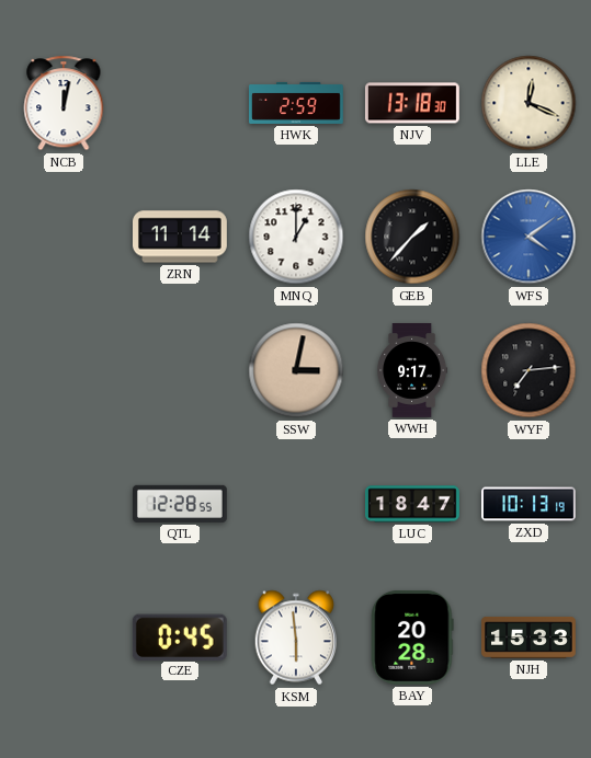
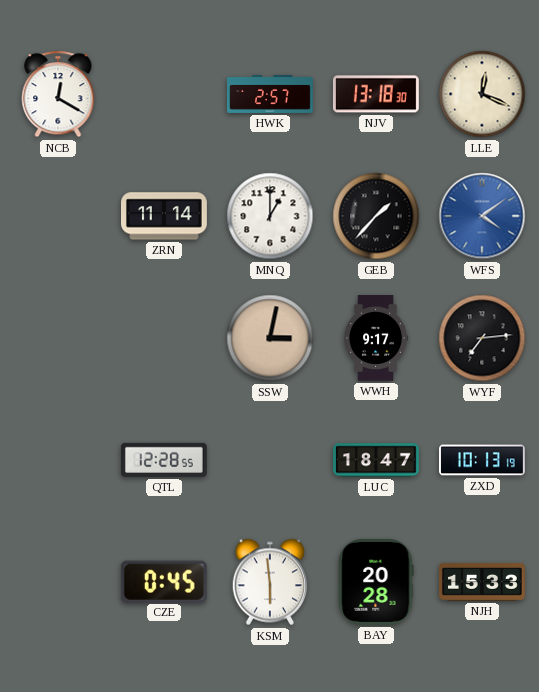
NCB: 12:02 -> 12:20 (58, 94)
HWK: 2:59 -> 2:57 (271, 94)
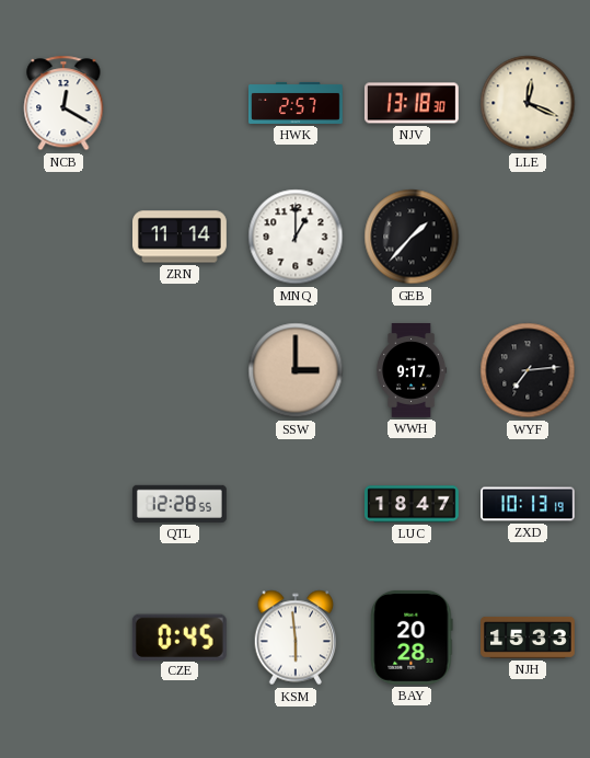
WFS: 4:09 -> none (482, 216)
SSW: 3:02 -> 3:00 (296, 370)
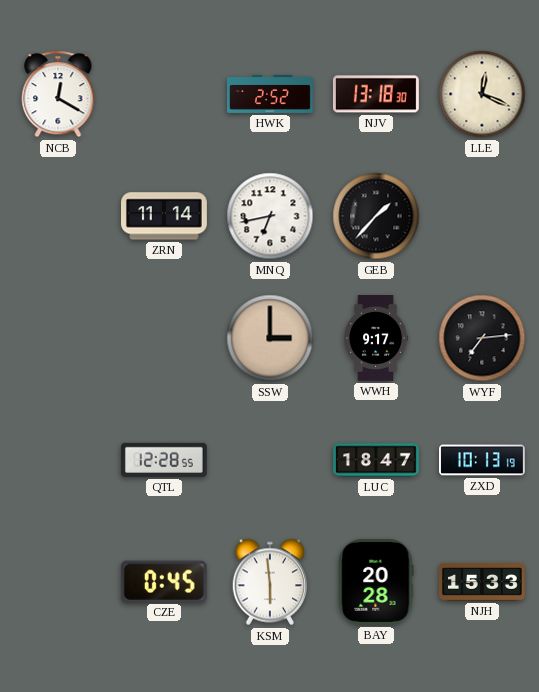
HWK: 2:57 -> 2:52 (271, 94)
MNQ: 1:00 -> 6:43 (270, 216)
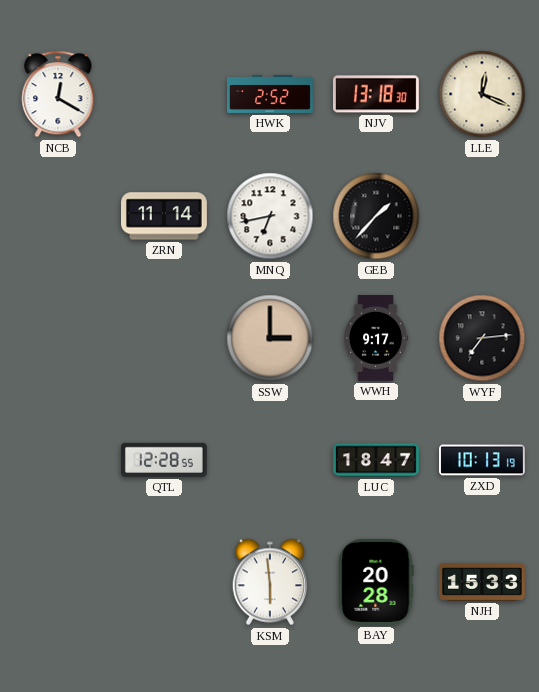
CZE: 0:45 -> none (164, 581)
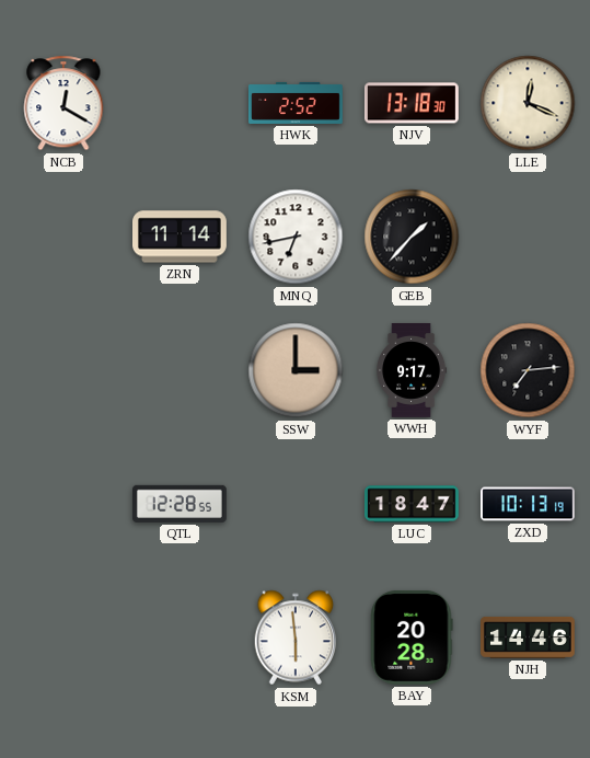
NJH: 15:33 -> 14:46 (529, 638)
